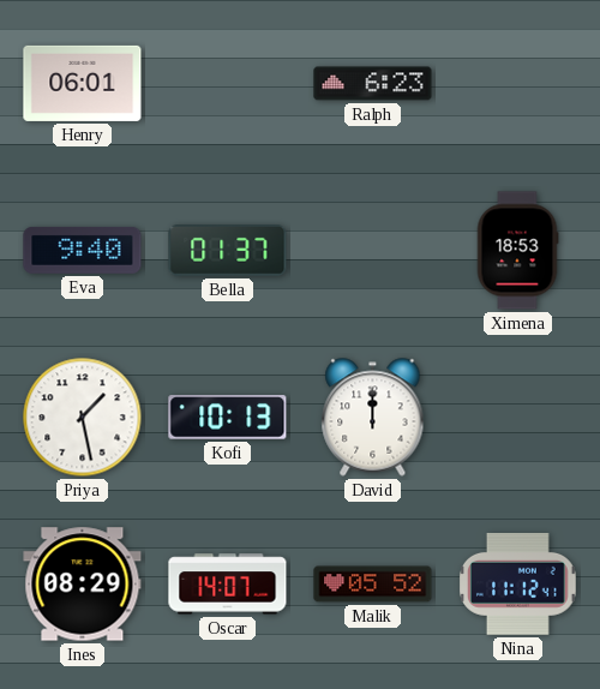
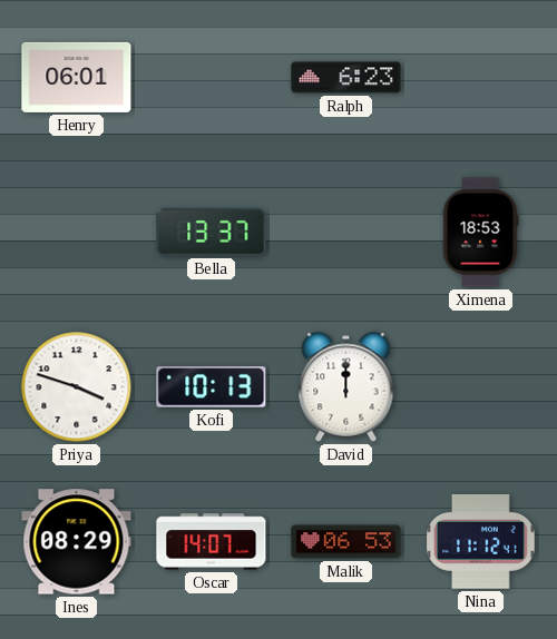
Eva: 9:40 -> none (83, 250)
Bella: 01:37 -> 13:37 (212, 233)
Priya: 1:28 -> 3:48 (77, 387)
Malik: 05:52 -> 06:53 (346, 542)
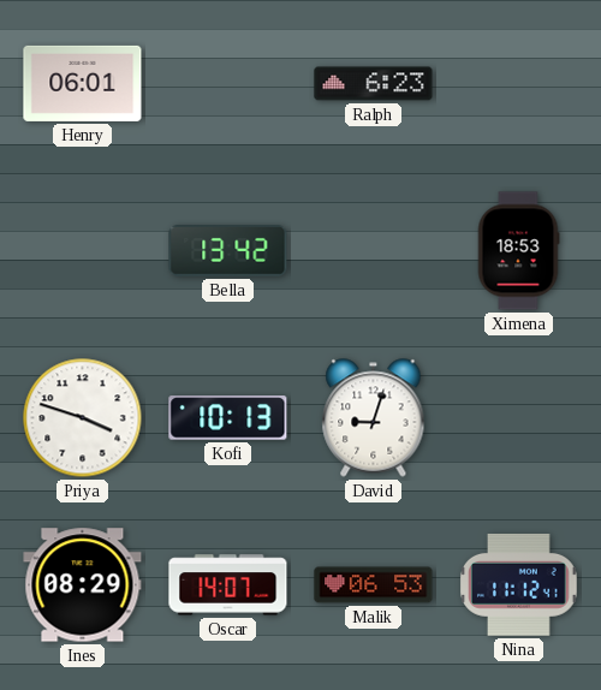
Bella: 13:37 -> 13:42 (228, 251)
David: 12:00 -> 9:03 (374, 418)
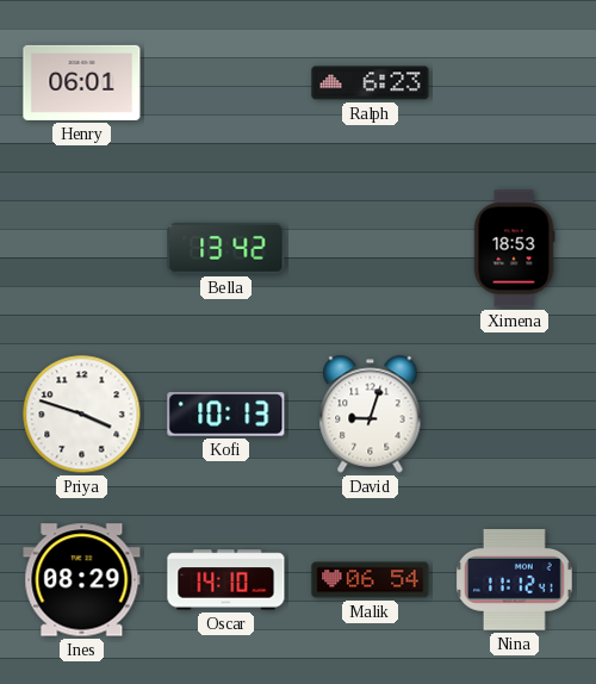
Oscar: 14:07 -> 14:10 (226, 580)
Malik: 06:53 -> 06:54 (371, 580)
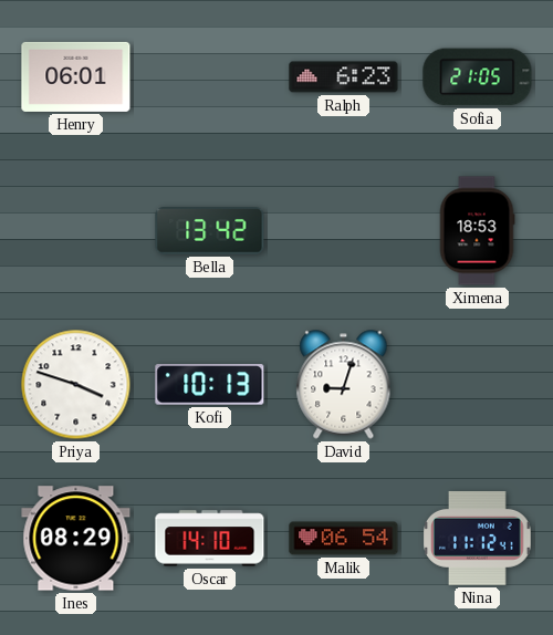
Sofia: none -> 21:05 (478, 77)
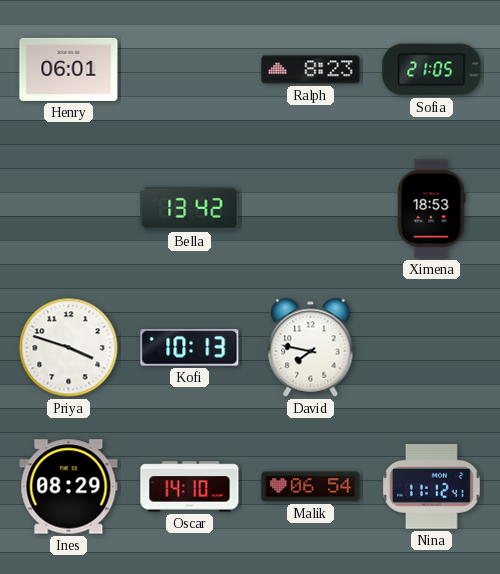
Ralph: 6:23 -> 8:23 (311, 70)
David: 9:03 -> 7:47 (311, 348)
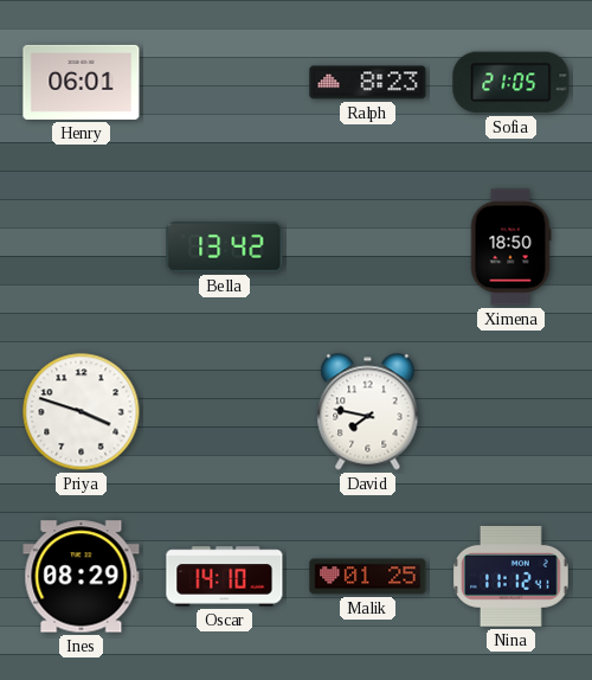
Ximena: 18:53 -> 18:50 (510, 248)
Kofi: 10:13 -> none (190, 348)
Malik: 06:54 -> 01:25 (368, 577)
